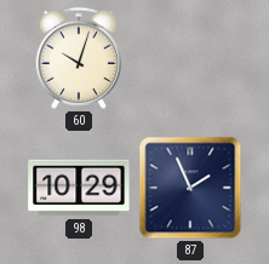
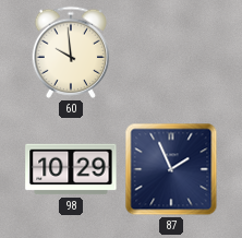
60: 10:03 -> 9:59 (70, 52)
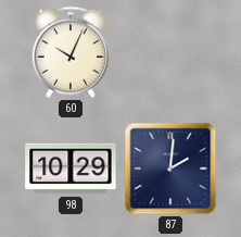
60: 9:59 -> 10:04 (69, 52)
87: 1:56 -> 2:01 (170, 169)
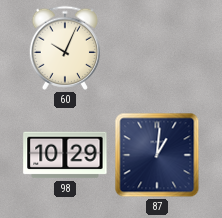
87: 2:01 -> 1:01 (157, 155)
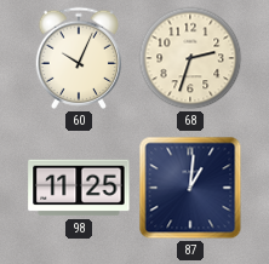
68: none -> 2:33 (190, 58)
98: 10:29 -> 11:25 (79, 188)
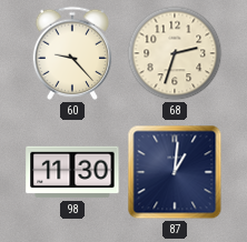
60: 10:04 -> 9:23 (71, 53)
98: 11:25 -> 11:30 (72, 172)
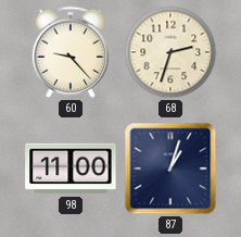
98: 11:30 -> 11:00 (71, 169)
87: 1:01 -> 1:03 (170, 169)
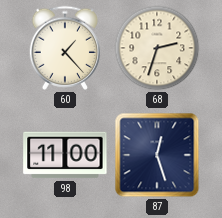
60: 9:23 -> 1:23 (64, 48)
87: 1:03 -> 12:27 (157, 155)
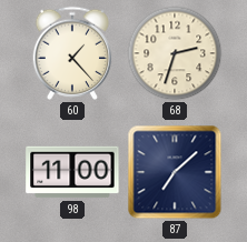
87: 12:27 -> 7:08 (175, 172)
